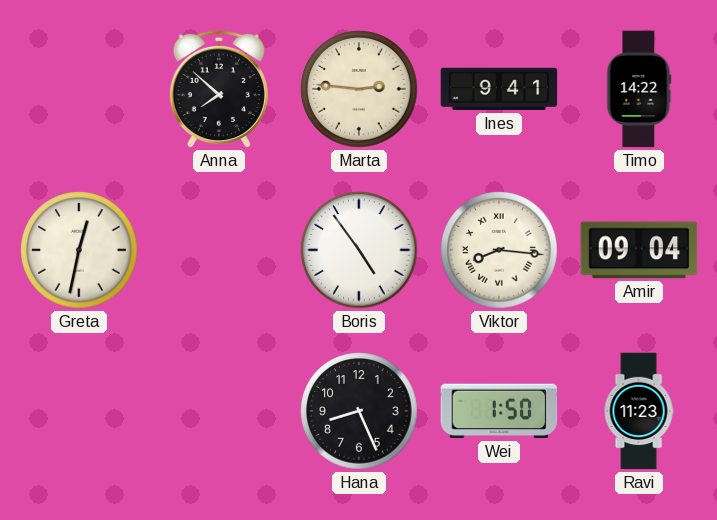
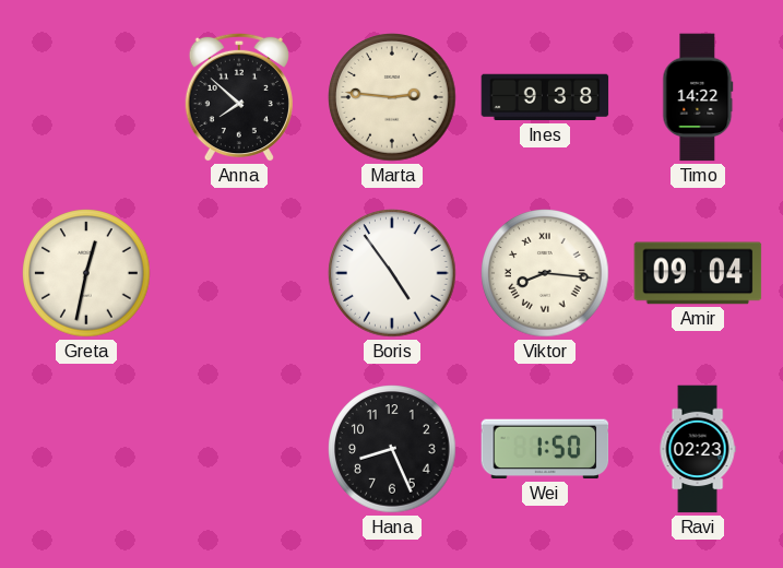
Ines: 9:41 -> 9:38 (545, 97)
Ravi: 11:23 -> 02:23 (698, 449)
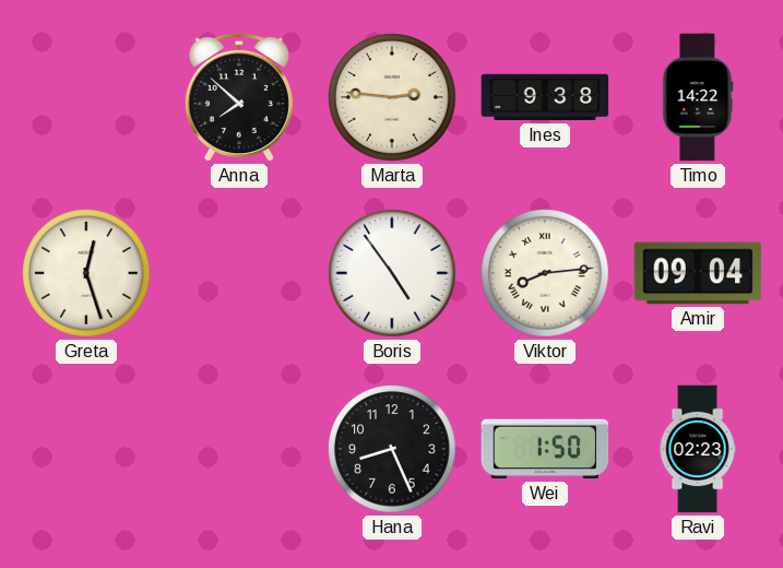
Greta: 12:32 -> 12:27 (86, 273)
Viktor: 8:16 -> 8:14 (545, 273)
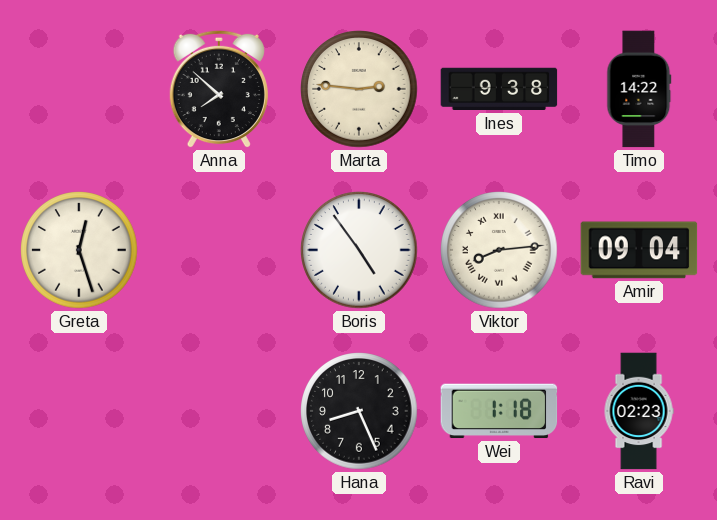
Wei: 1:50 -> 1:18 (499, 411)
